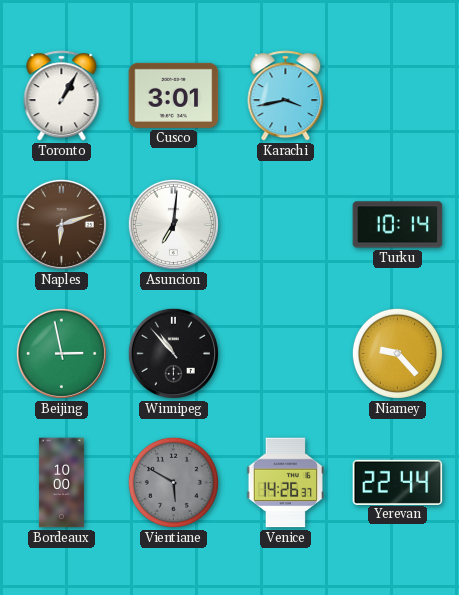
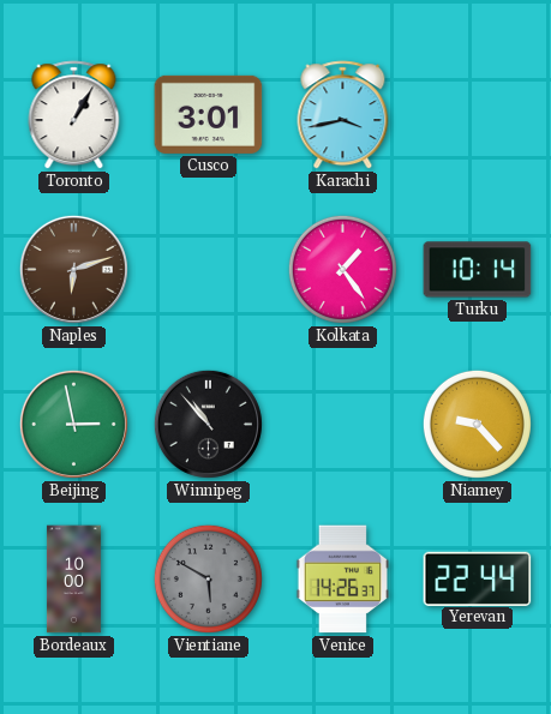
Asuncion: 7:01 -> none (173, 224)
Kolkata: none -> 1:24 (342, 269)
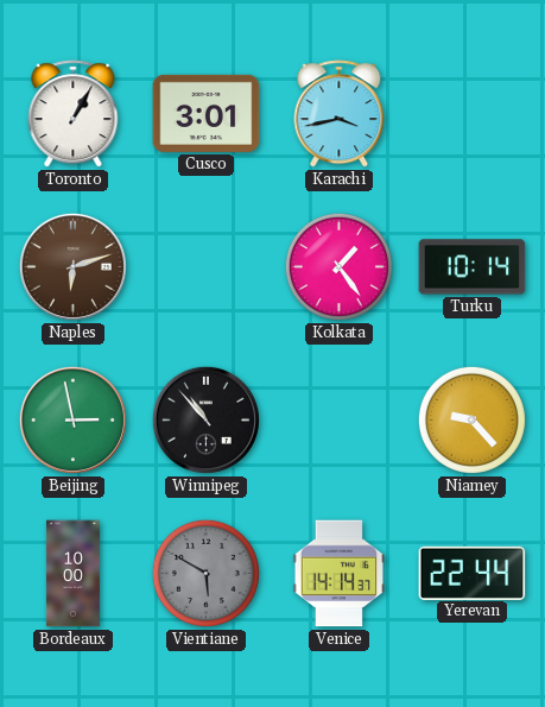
Venice: 14:26 -> 14:14 (338, 574)
